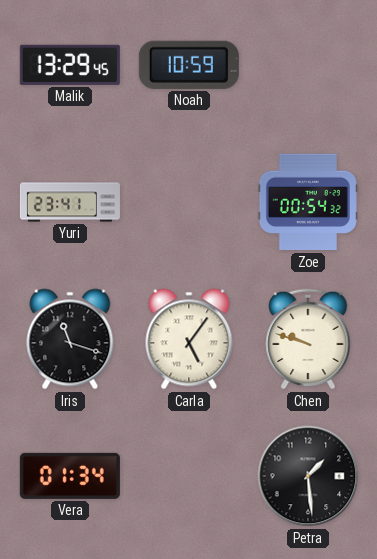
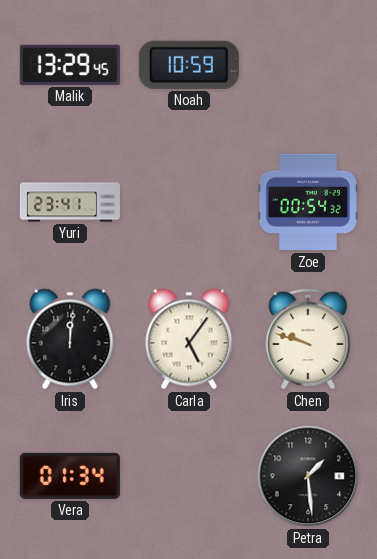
Iris: 11:18 -> 12:01 (70, 339)
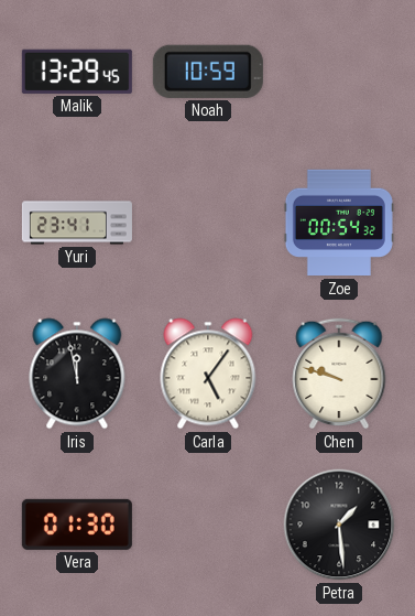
Iris: 12:01 -> 11:58 (77, 374)
Vera: 01:34 -> 01:30 (77, 525)
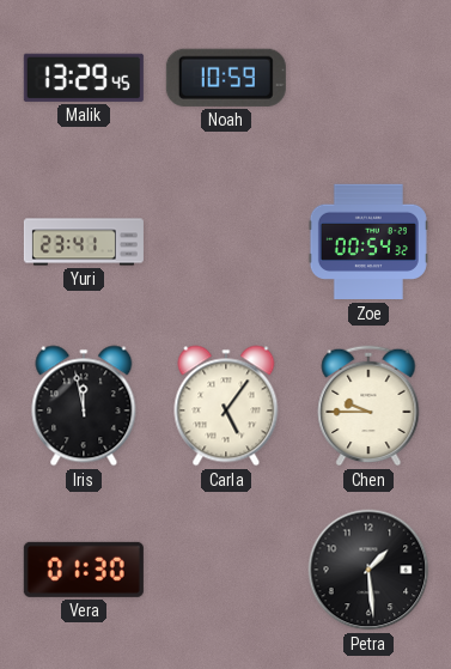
Chen: 9:48 -> 9:45 (368, 406)
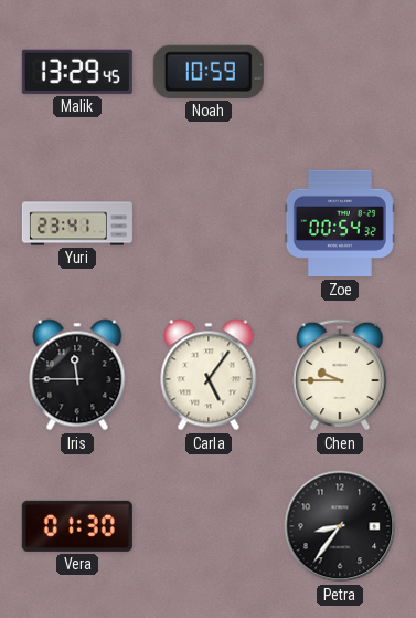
Iris: 11:58 -> 11:45 (77, 375)
Petra: 1:29 -> 8:36 (340, 526)
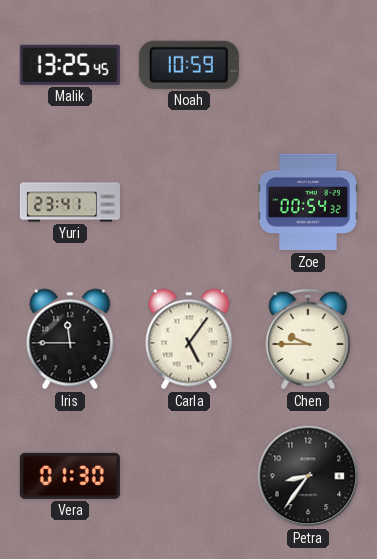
Malik: 13:29 -> 13:25 (70, 65)
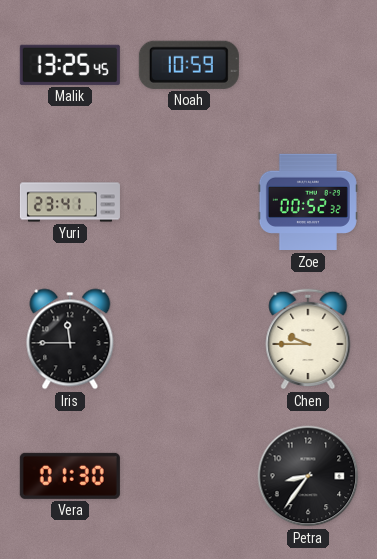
Zoe: 00:54 -> 00:52 (308, 202)
Carla: 5:06 -> none (189, 339)
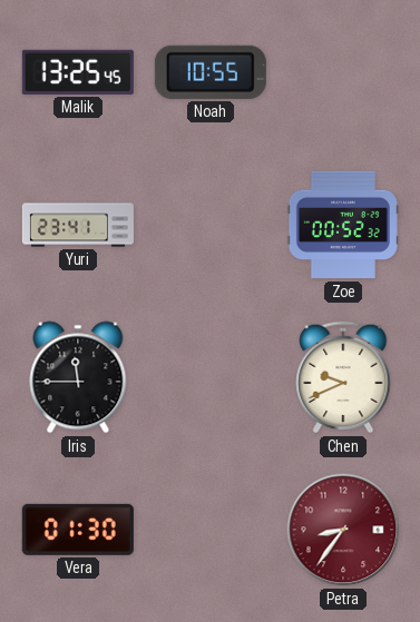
Noah: 10:59 -> 10:55 (211, 72)
Chen: 9:45 -> 9:41 (343, 377)
Petra dial: black -> burgundy (343, 530)
